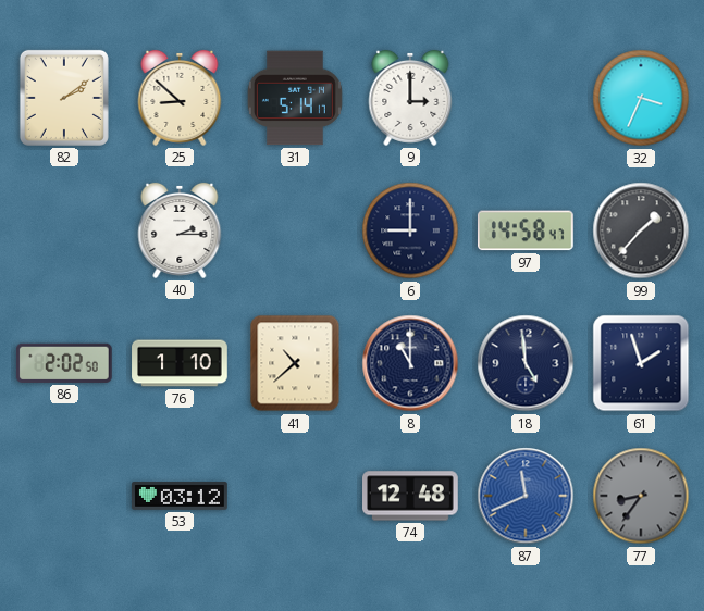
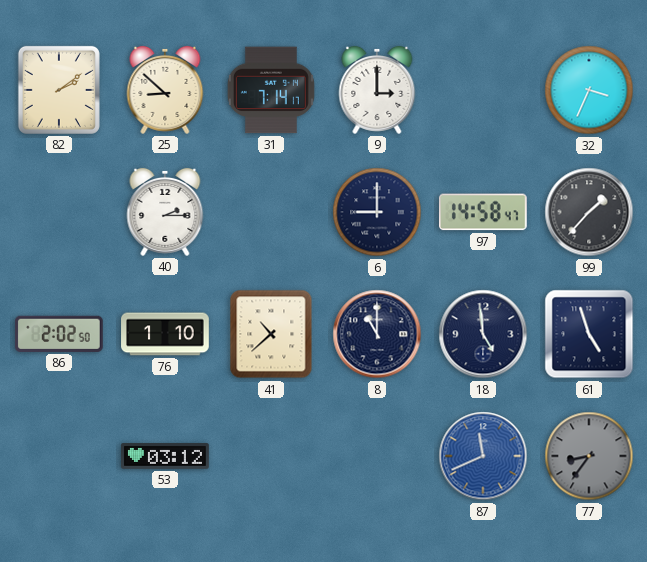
31: 5:14 -> 7:14 (271, 90)
61: 1:57 -> 4:57 (589, 334)
74: 12:48 -> none (410, 496)
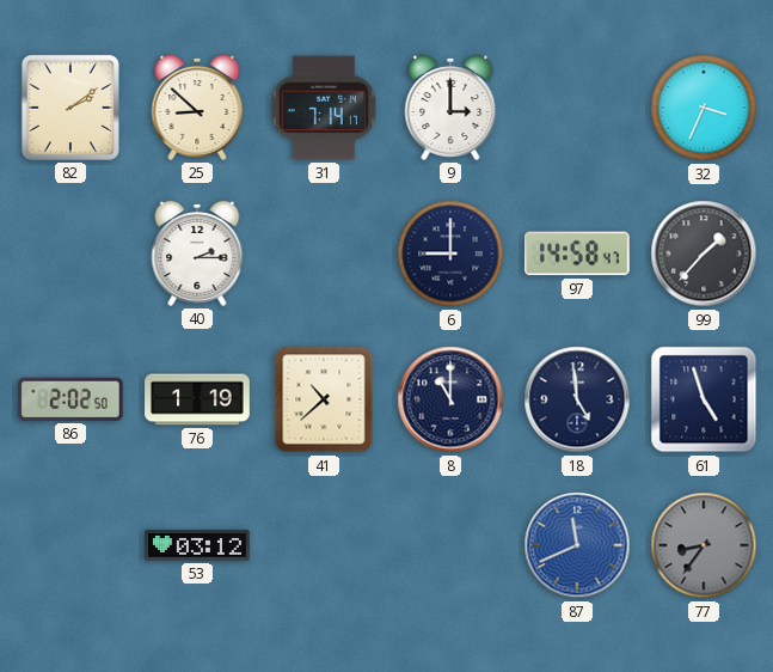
76: 1:10 -> 1:19 (197, 399)
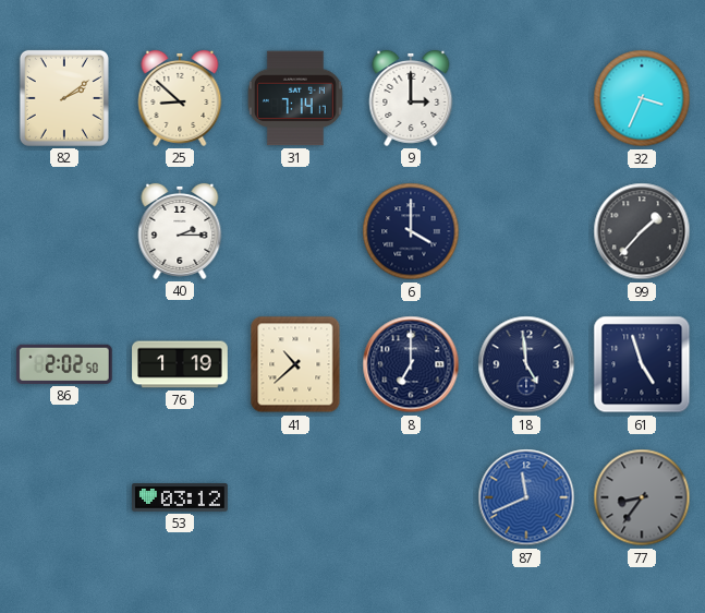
6: 9:00 -> 4:00 (411, 231)
97: 14:58 -> none (577, 253)
8: 11:00 -> 7:00 (411, 364)
